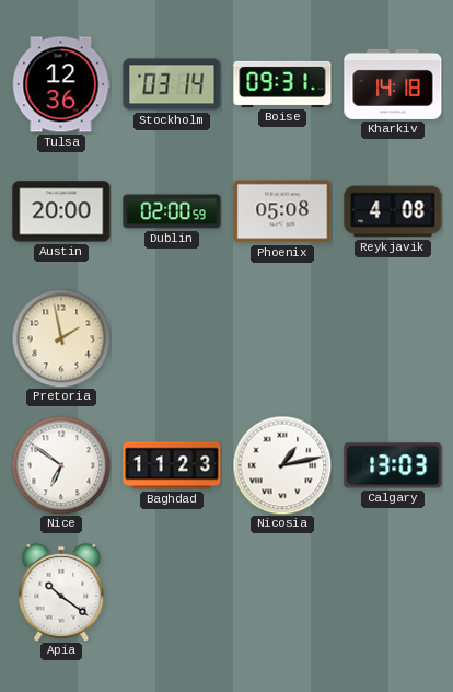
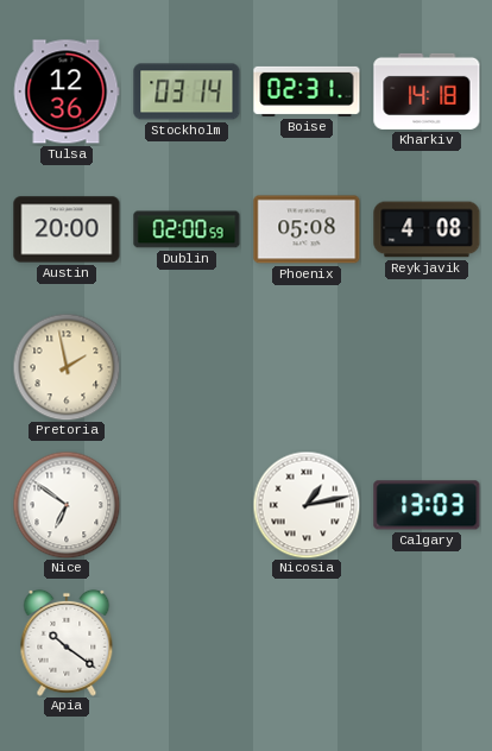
Boise: 09:31 -> 02:31 (307, 91)
Baghdad: 11:23 -> none (172, 465)
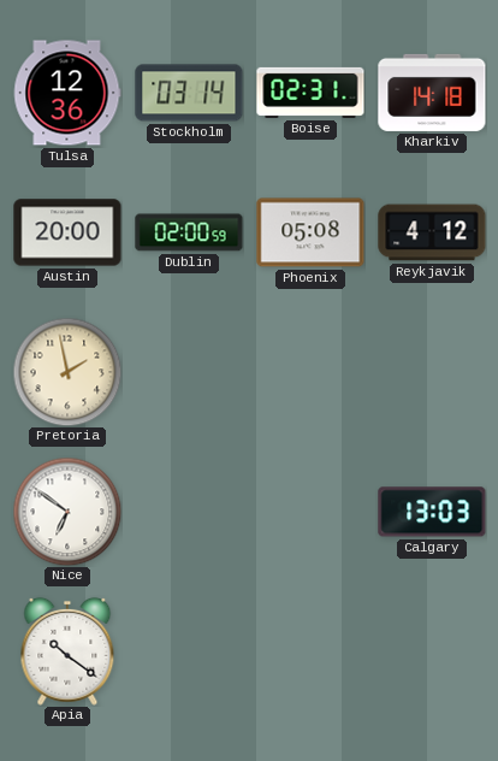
Reykjavik: 4:08 -> 4:12 (432, 232)
Nicosia: 1:13 -> none (307, 505)
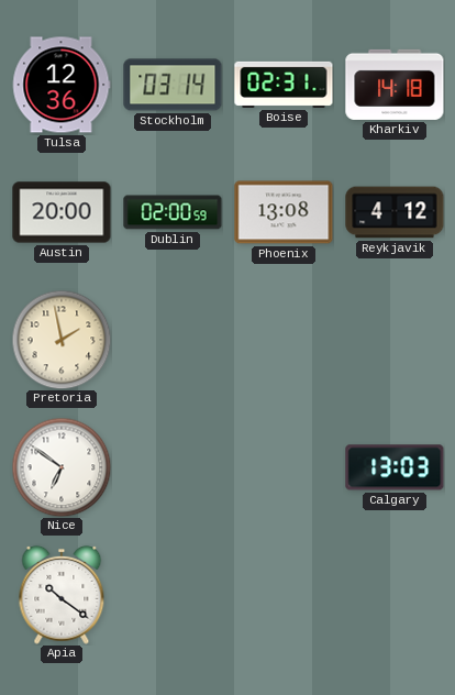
Phoenix: 05:08 -> 13:08 (284, 212)
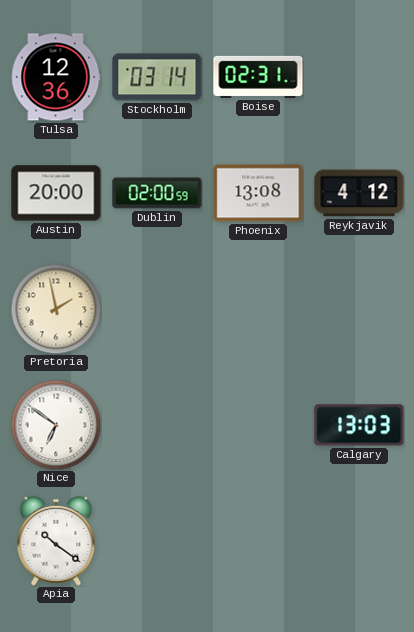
Kharkiv: 14:18 -> none (395, 85)
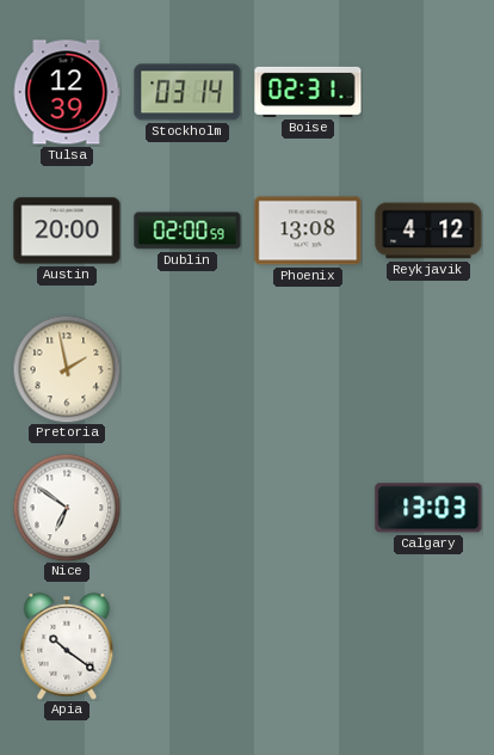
Tulsa: 12:36 -> 12:39 (67, 92)
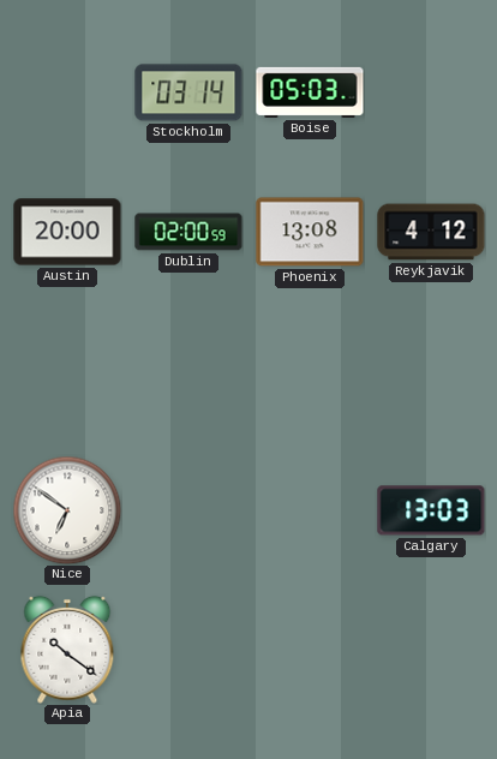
Tulsa: 12:39 -> none (67, 92)
Boise: 02:31 -> 05:03 (310, 92)
Pretoria: 1:58 -> none (67, 369)
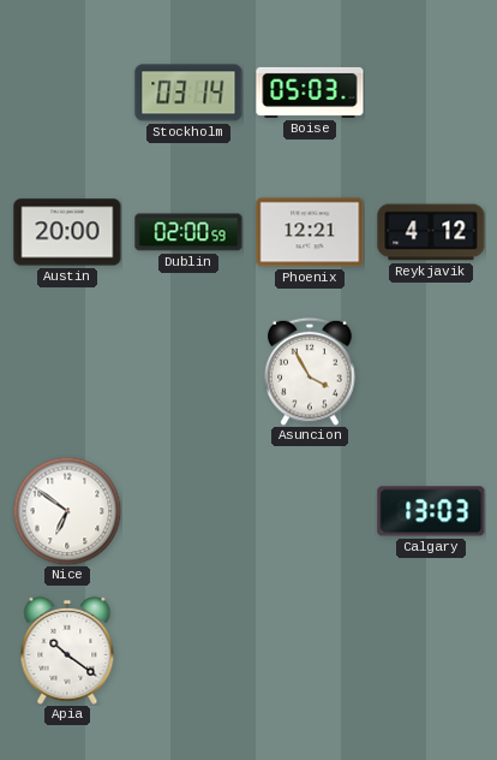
Phoenix: 13:08 -> 12:21 (310, 232)
Asuncion: none -> 3:55 (310, 372)
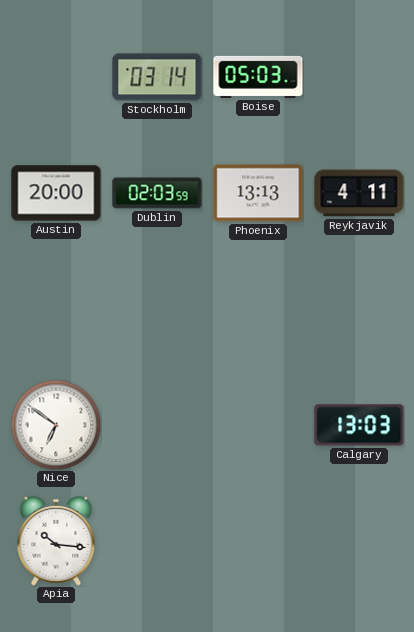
Dublin: 02:00 -> 02:03 (157, 193)
Phoenix: 12:21 -> 13:13 (258, 193)
Reykjavik: 4:12 -> 4:11 (359, 193)
Asuncion: 3:55 -> none (310, 372)
Apia: 10:21 -> 10:16 (56, 541)
